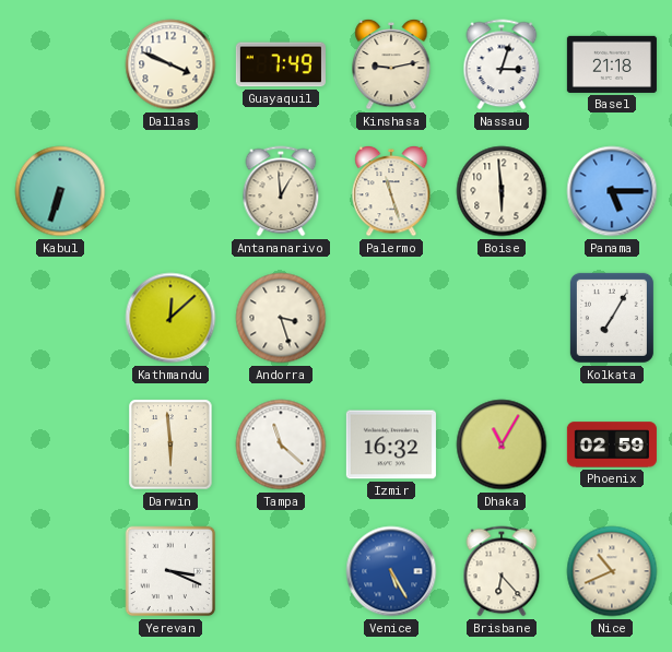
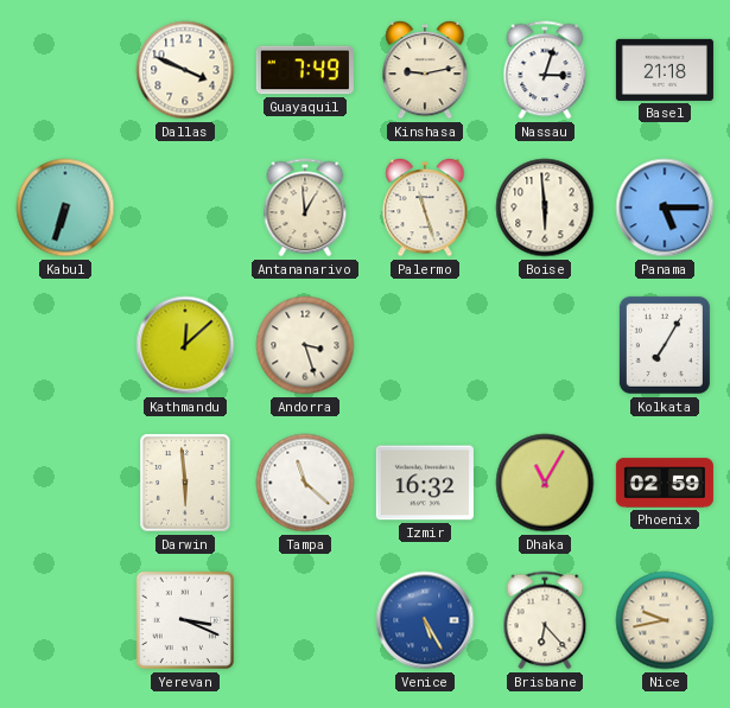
Nice: 10:41 -> 9:43 (665, 620)
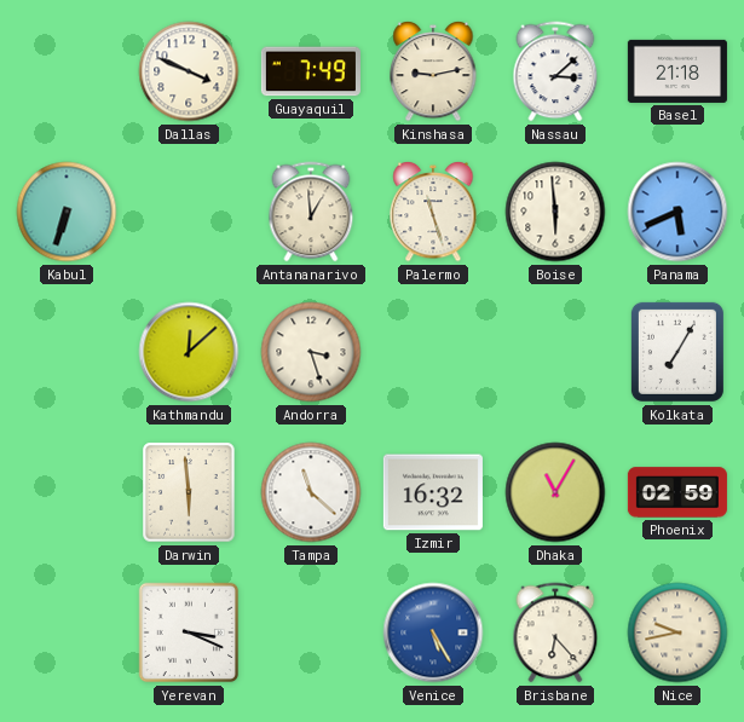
Nassau: 3:03 -> 3:08 (555, 71)
Panama: 5:15 -> 5:41 (677, 212)
